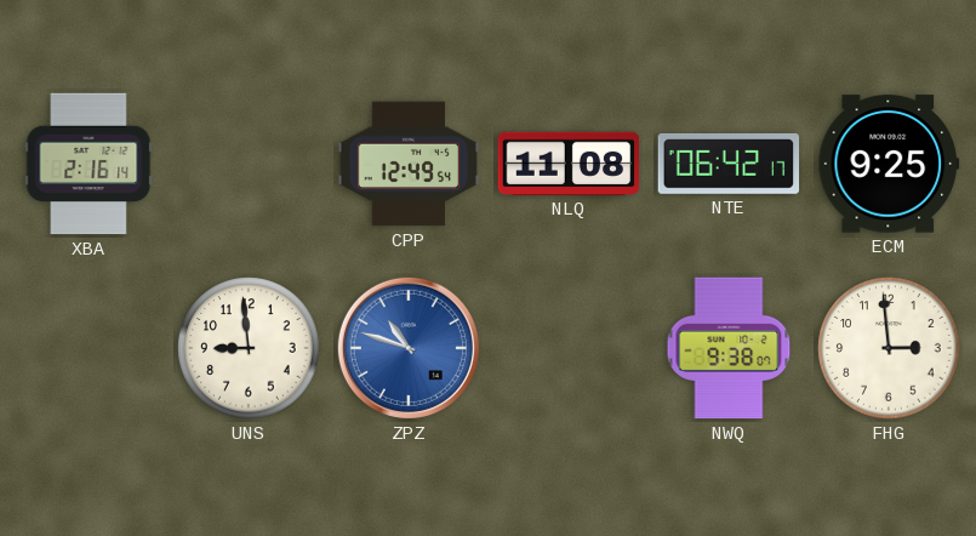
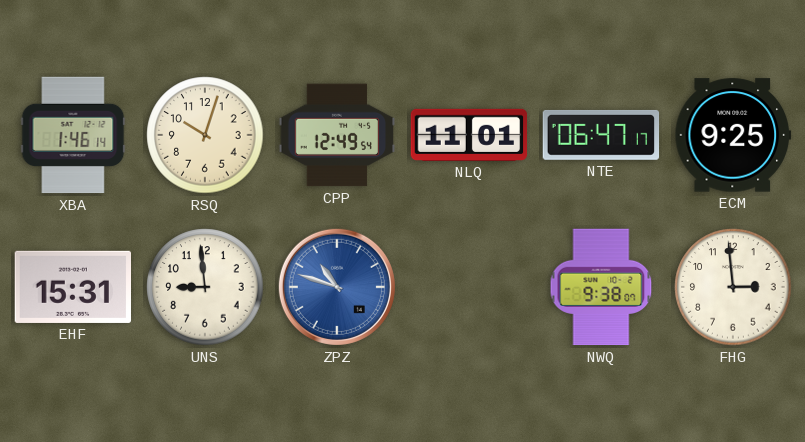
XBA: 2:16 -> 1:46 (73, 135)
RSQ: none -> 10:03 (205, 135)
NLQ: 11:08 -> 11:01 (469, 135)
NTE: 06:42 -> 06:47 (601, 135)
EHF: none -> 15:31 (72, 287)
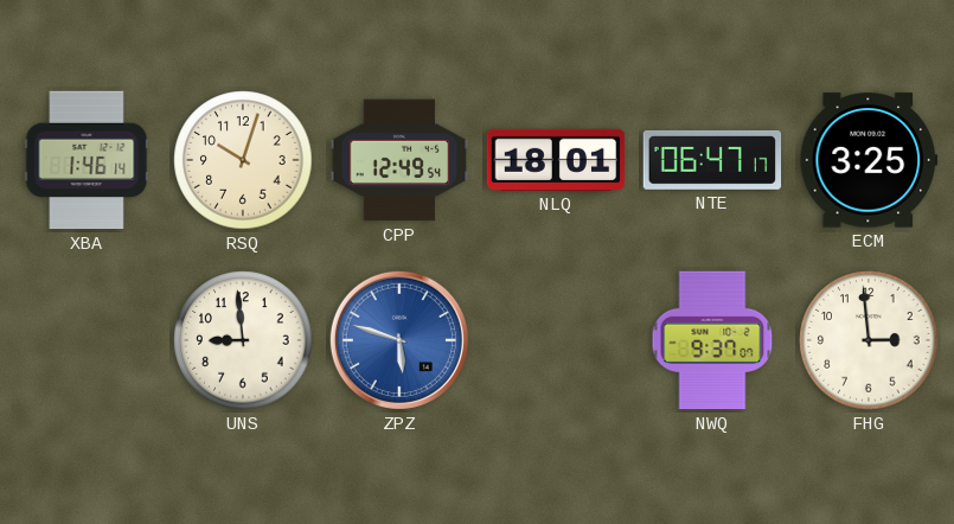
NLQ: 11:01 -> 18:01 (556, 160)
ECM: 9:25 -> 3:25 (869, 160)
EHF: 15:31 -> none (72, 287)
ZPZ: 10:48 -> 5:48 (399, 340)
NWQ: 9:38 -> 9:37 (712, 340)
